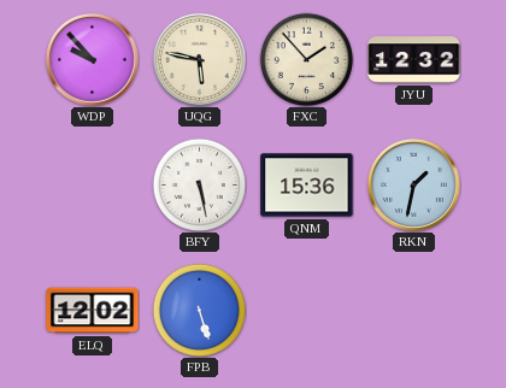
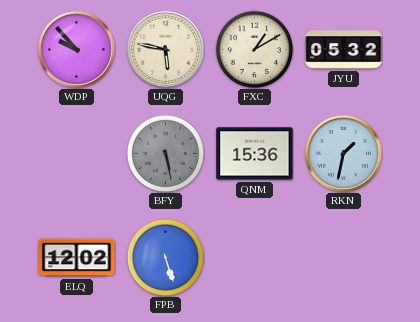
FXC: 1:53 -> 1:10 (254, 49)
JYU: 12:32 -> 05:32 (344, 50)
BFY dial: white -> grey (165, 153)
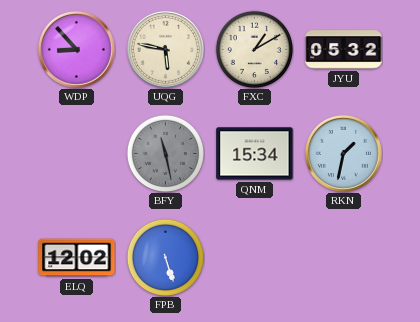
WDP: 9:53 -> 8:53 (76, 49)
BFY: 5:28 -> 11:28 (165, 153)
QNM: 15:36 -> 15:34 (255, 154)
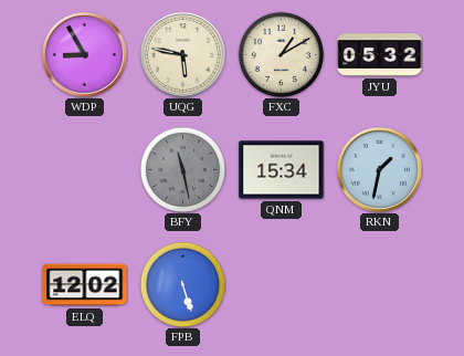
WDP: 8:53 -> 8:55 (84, 54)
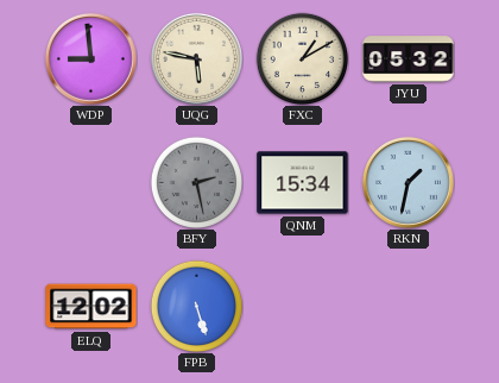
WDP: 8:55 -> 8:59 (90, 58)
BFY: 11:28 -> 2:28 (196, 182)
